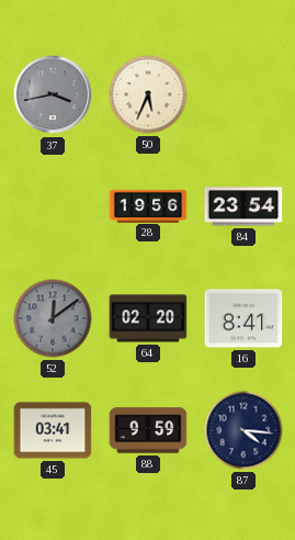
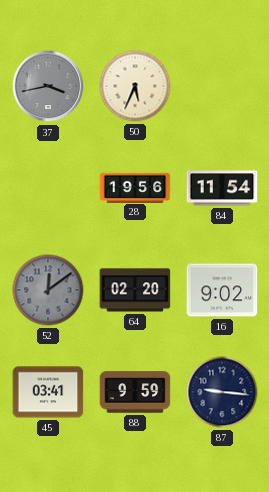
84: 23:54 -> 11:54 (222, 188)
16: 8:41 -> 9:02 (222, 290)
87: 4:16 -> 9:16 (222, 392)
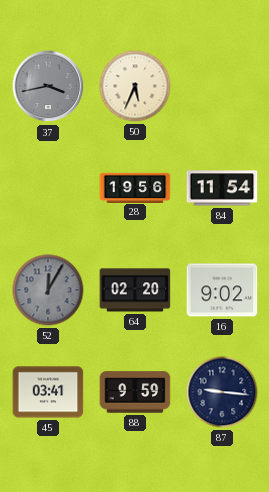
52: 12:09 -> 12:05 (48, 290)
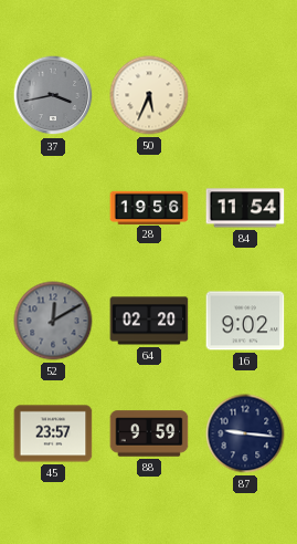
52: 12:05 -> 12:10 (53, 321)
45: 03:41 -> 23:57 (53, 433)
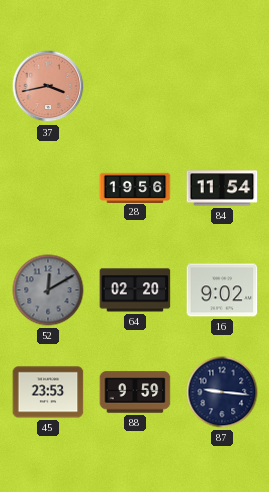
37 dial: grey -> salmon (48, 86)
50: 5:34 -> none (149, 95)
45: 23:57 -> 23:53 (48, 392)
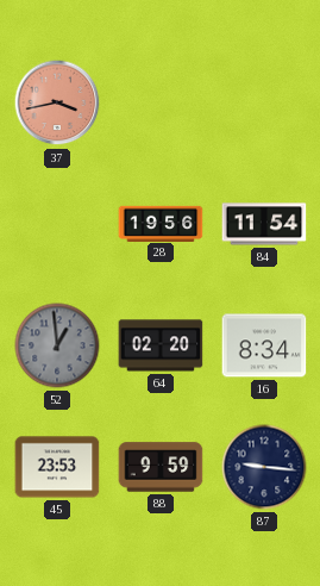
52: 12:10 -> 12:59 (57, 345)
16: 9:02 -> 8:34 (264, 345)
